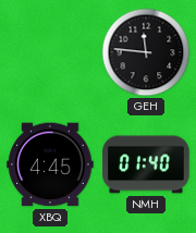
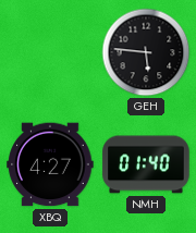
GEH: 11:46 -> 5:46 (146, 52)
XBQ: 4:45 -> 4:27 (50, 164)
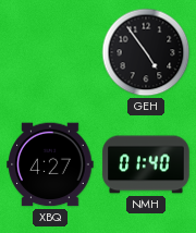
GEH: 5:46 -> 4:54 (146, 52)
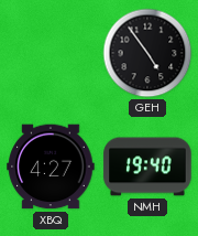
NMH: 01:40 -> 19:40 (147, 167)
